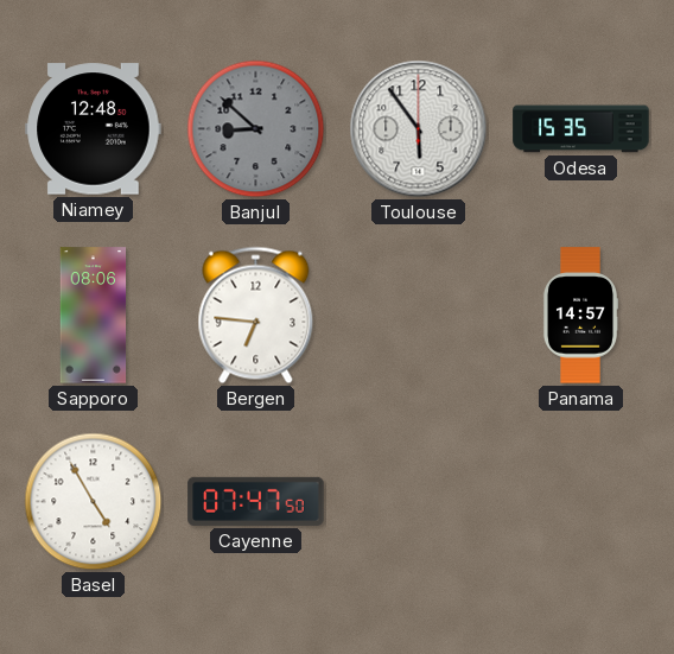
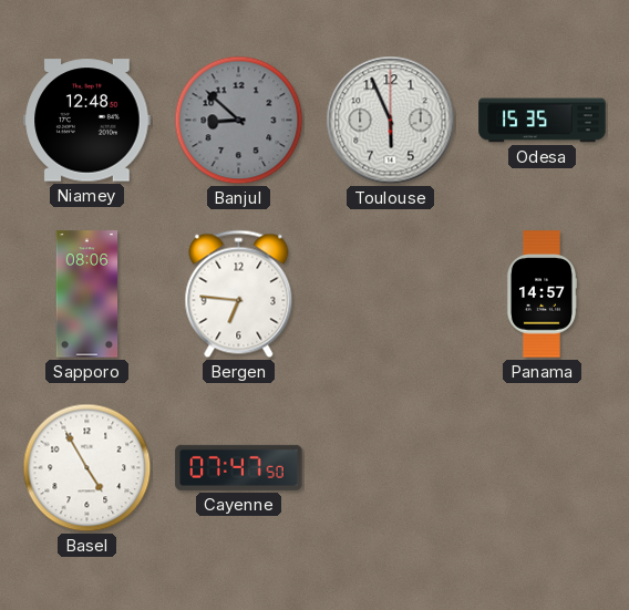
Toulouse: 5:54 -> 5:56 (391, 121)
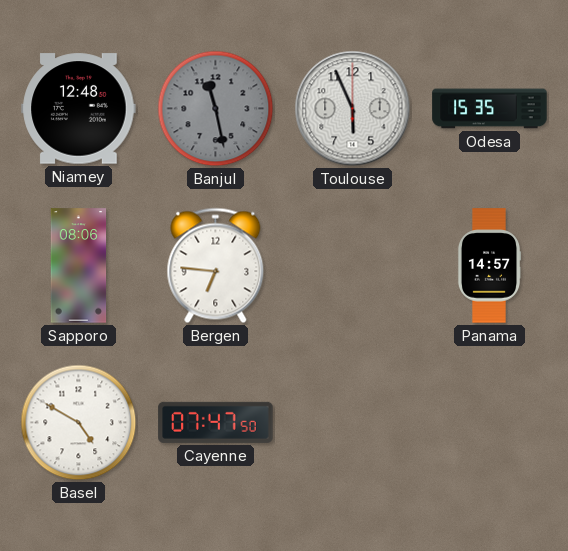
Banjul: 8:52 -> 11:28 (216, 109)
Basel: 4:55 -> 4:50 (79, 423)
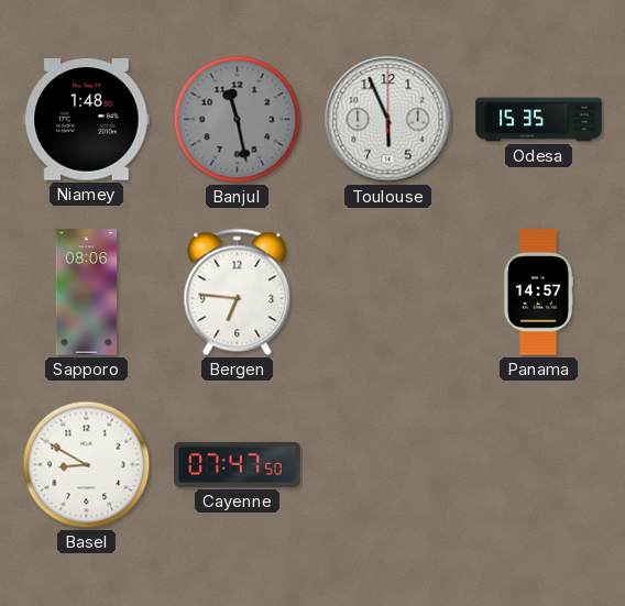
Niamey: 12:48 -> 1:48 (87, 120)
Basel: 4:50 -> 8:50 (87, 465)
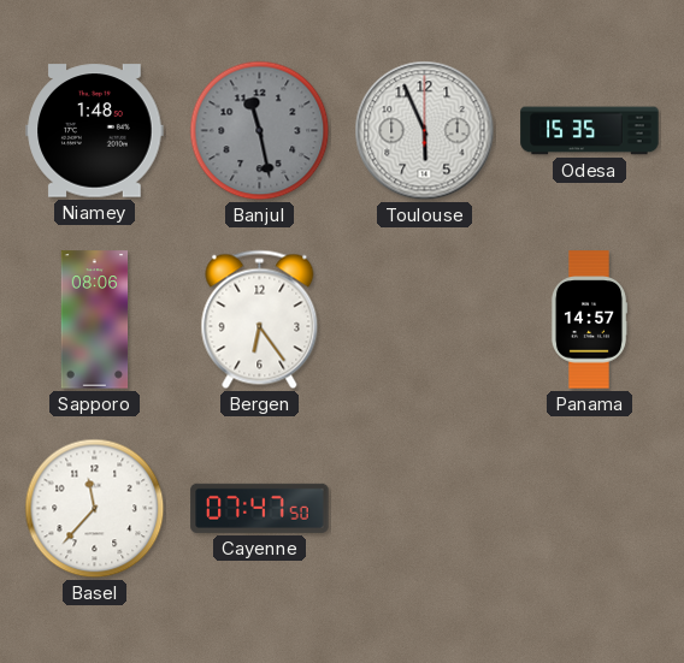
Bergen: 6:46 -> 6:24 (260, 320)
Basel: 8:50 -> 11:37 (95, 509)
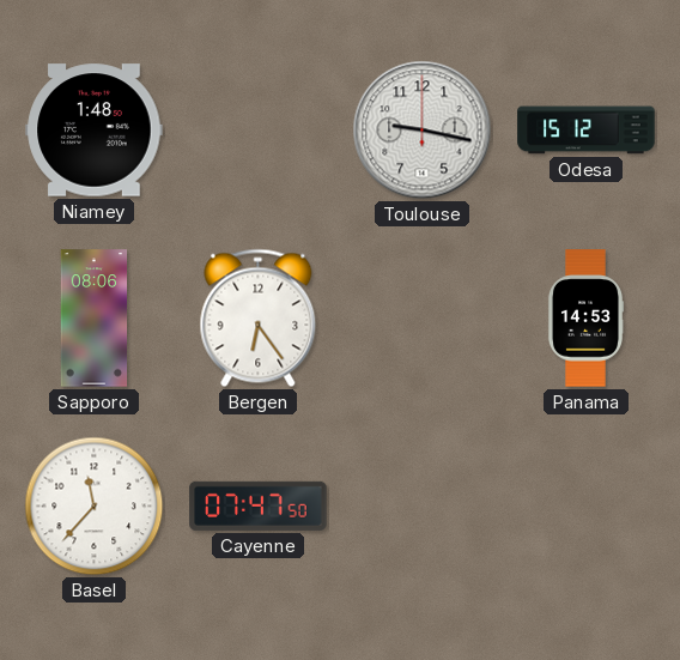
Banjul: 11:28 -> none (260, 131)
Toulouse: 5:56 -> 9:17 (423, 131)
Odesa: 15:35 -> 15:12 (587, 131)
Panama: 14:57 -> 14:53 (585, 319)
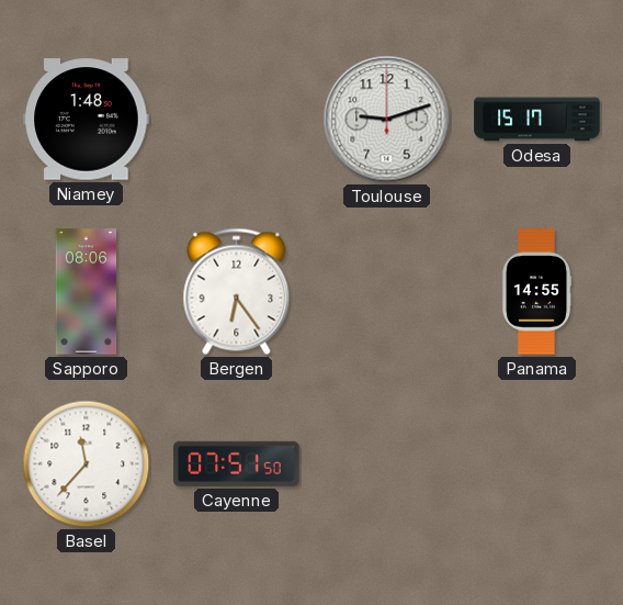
Toulouse: 9:17 -> 9:12 (387, 120)
Odesa: 15:12 -> 15:17 (537, 120)
Panama: 14:53 -> 14:55 (536, 292)
Cayenne: 07:47 -> 07:51 (237, 463)
